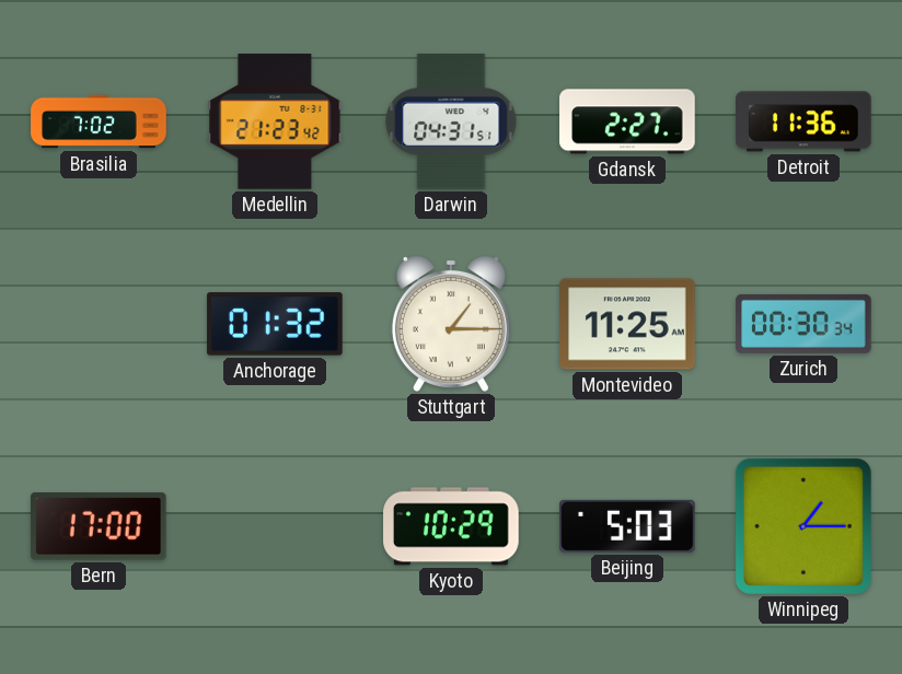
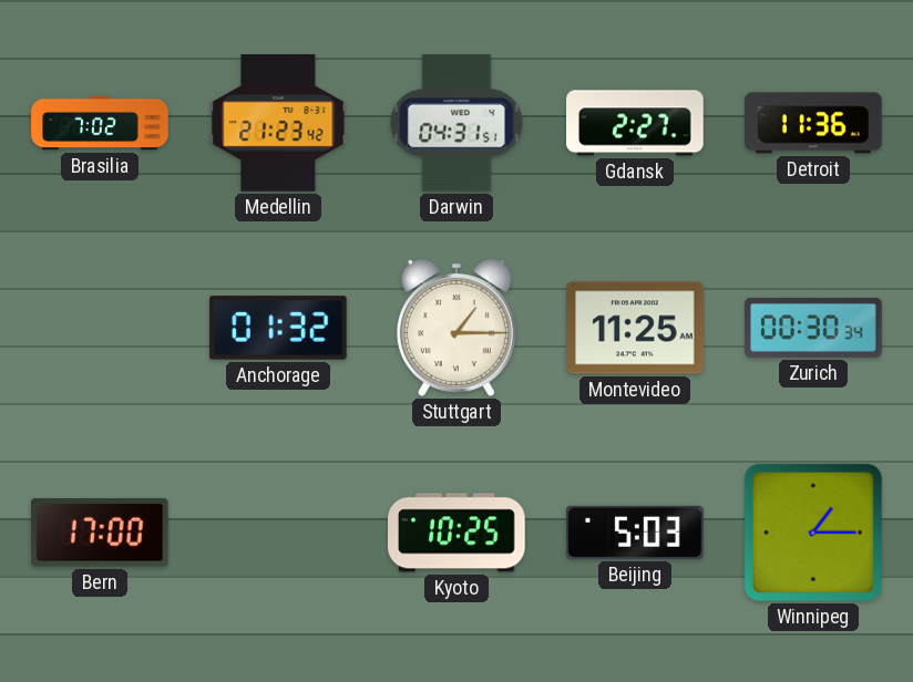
Kyoto: 10:29 -> 10:25 (456, 533)
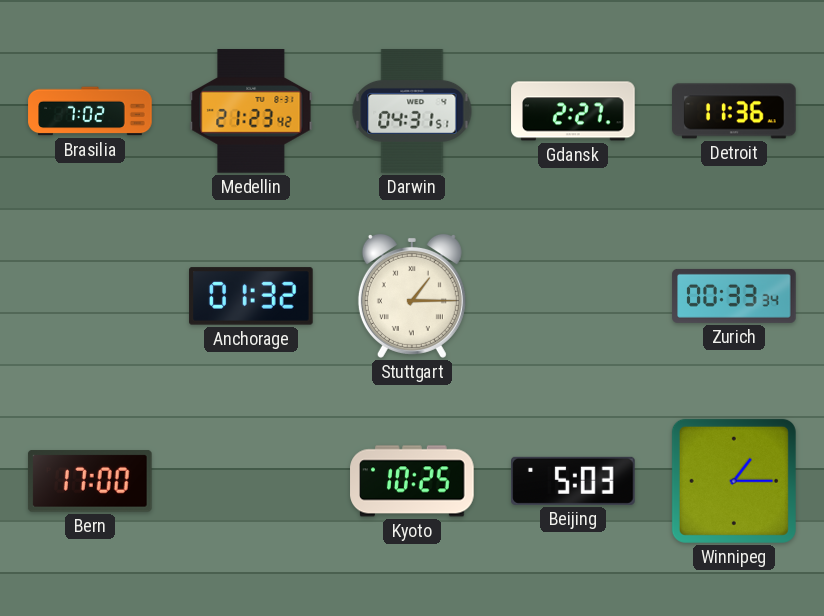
Montevideo: 11:25 -> none (635, 328)
Zurich: 00:30 -> 00:33 (734, 296)
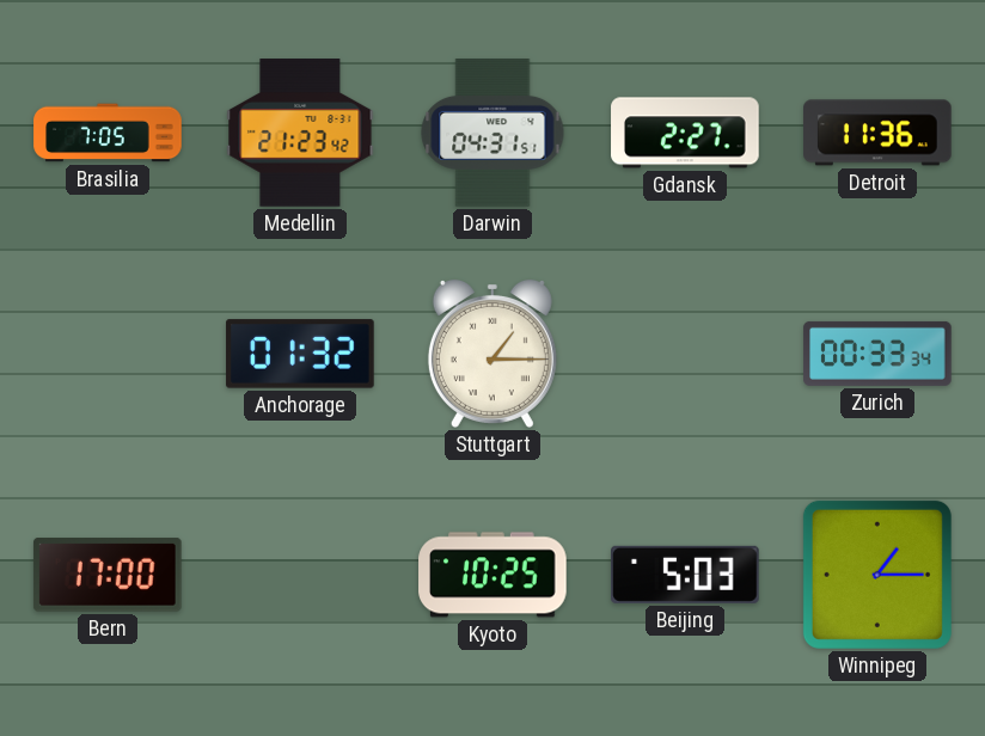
Brasilia: 7:02 -> 7:05 (108, 133)
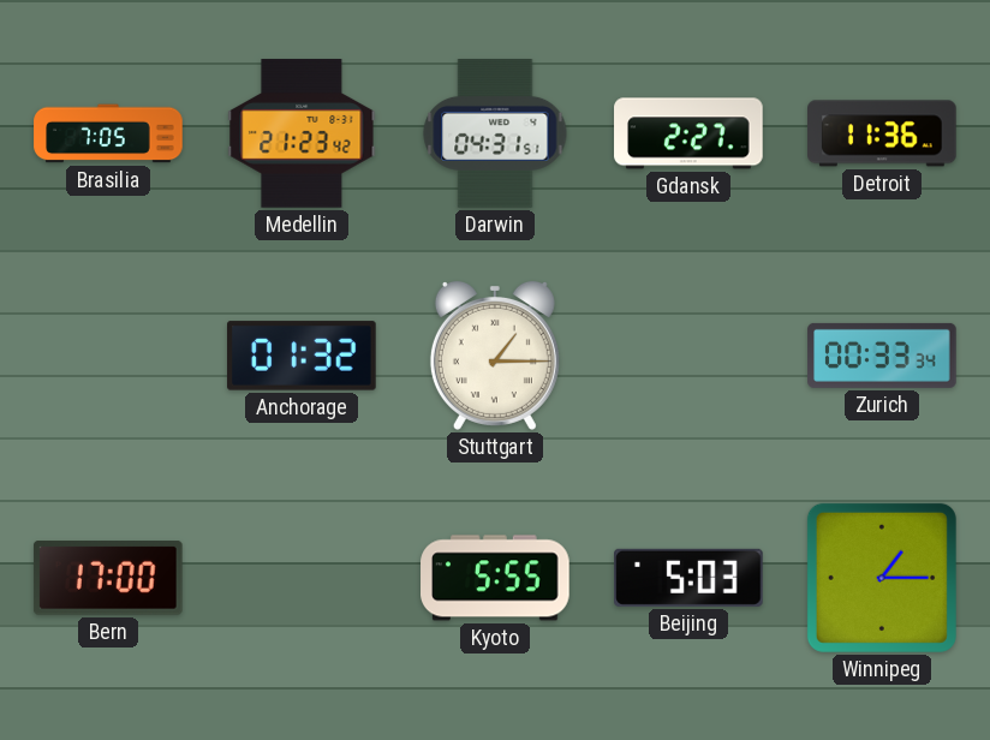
Kyoto: 10:25 -> 5:55 (495, 578)
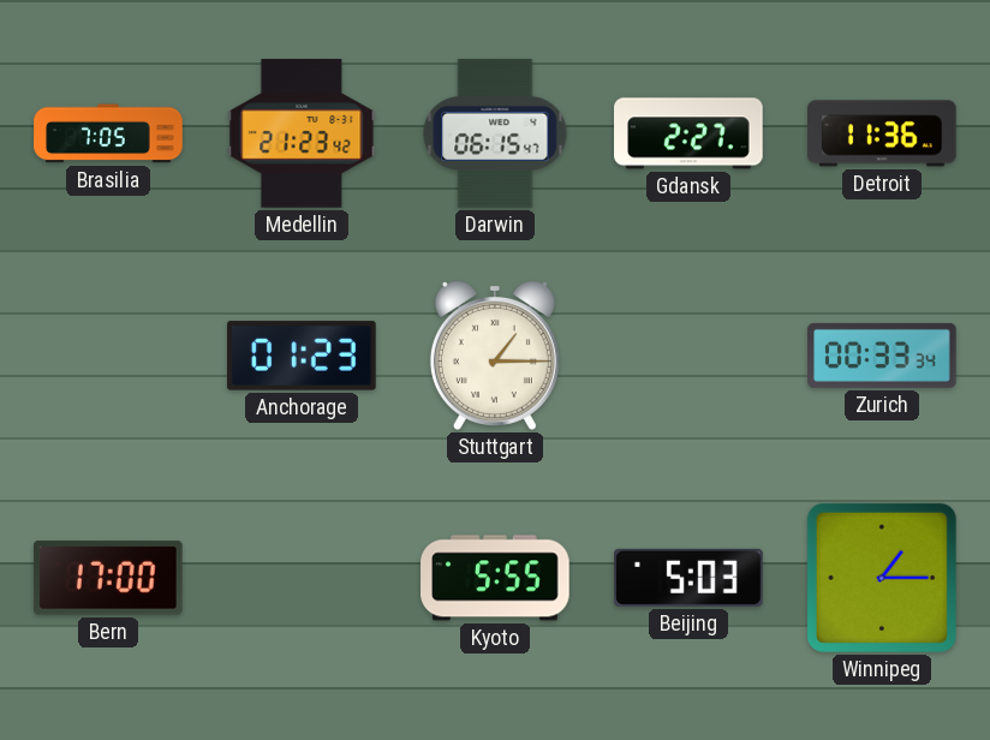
Darwin: 04:31 -> 06:15 (495, 133)
Anchorage: 01:32 -> 01:23 (302, 356)
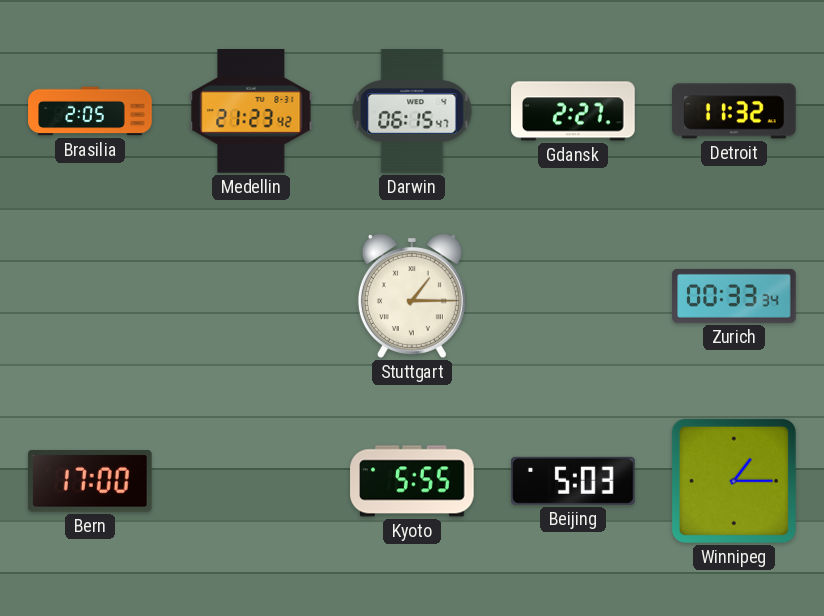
Brasilia: 7:05 -> 2:05 (90, 111)
Detroit: 11:36 -> 11:32 (734, 111)
Anchorage: 01:23 -> none (302, 356)
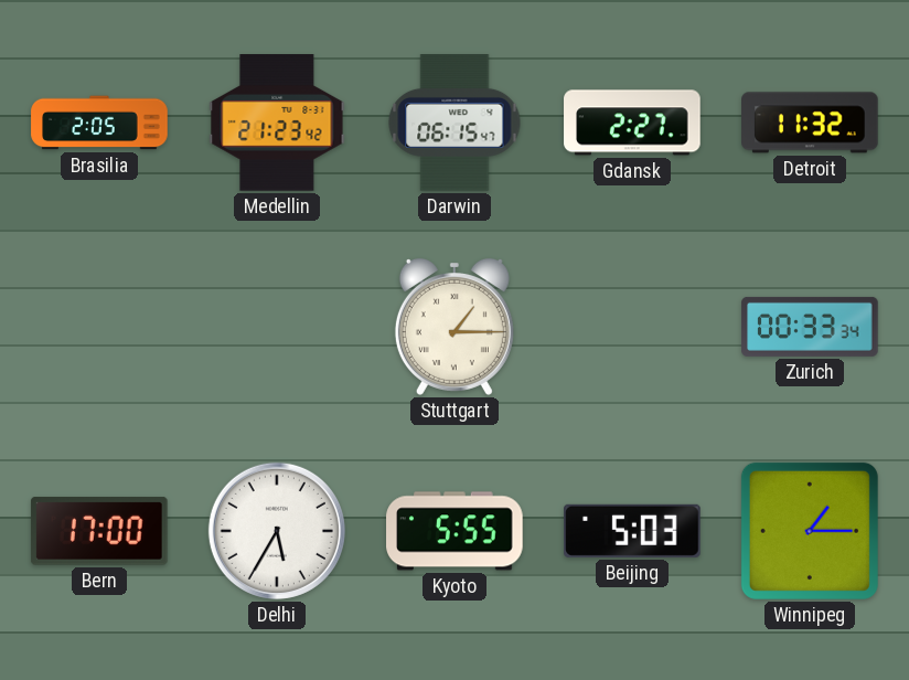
Delhi: none -> 5:35 (277, 531)
